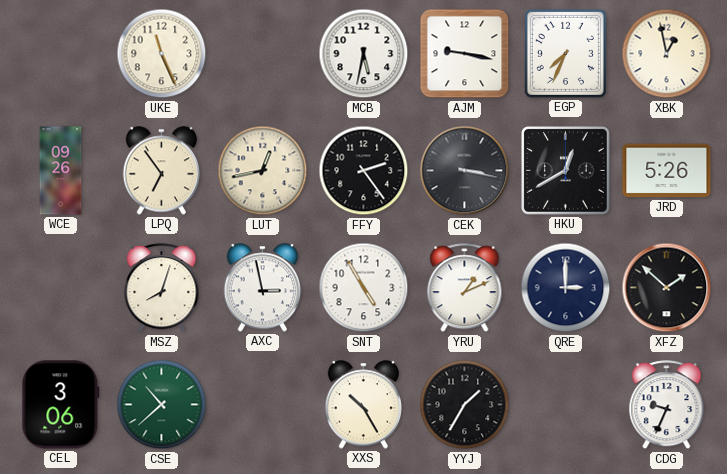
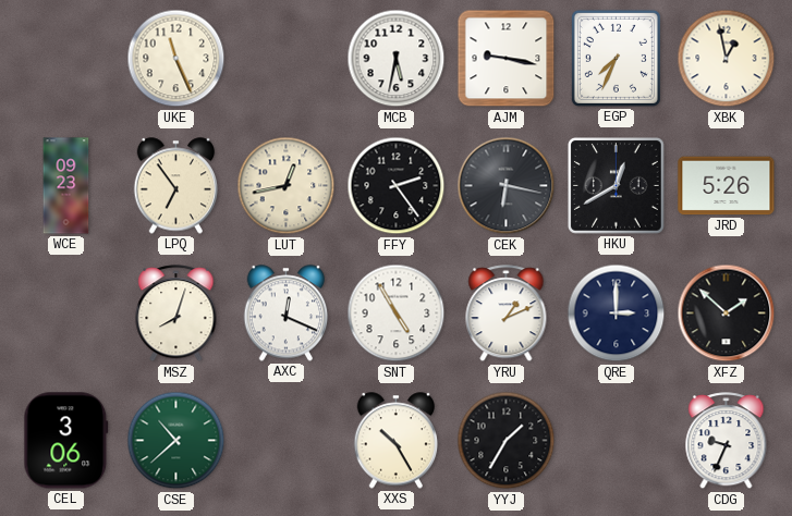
WCE: 09:26 -> 09:23 (66, 186)
CEK: 3:17 -> 6:17 (507, 186)
AXC: 2:58 -> 12:19 (287, 314)
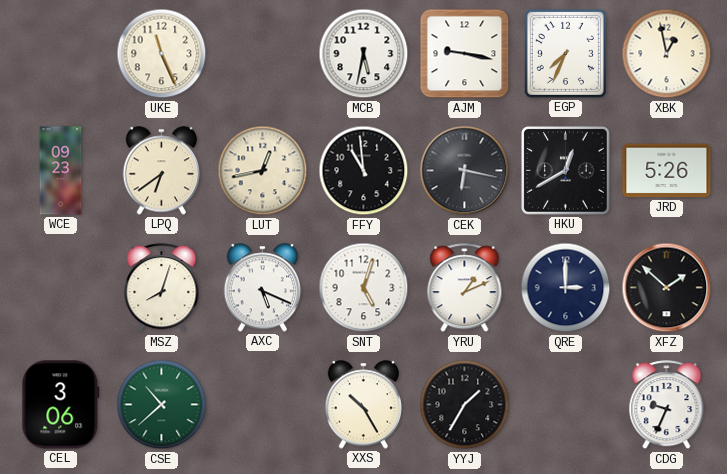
LPQ: 6:54 -> 6:39 (162, 171)
FFY: 2:24 -> 10:59 (364, 171)
AXC: 12:19 -> 5:19 (263, 288)
SNT: 4:55 -> 5:03 (364, 288)
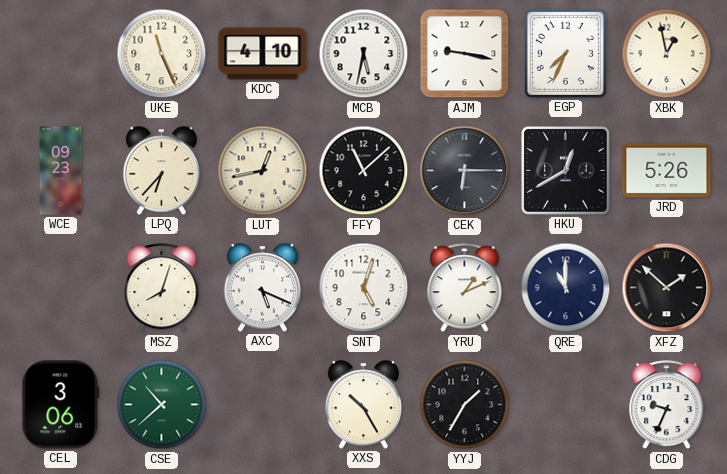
KDC: none -> 4:10 (263, 54)
LPQ: 6:39 -> 6:37 (162, 171)
FFY: 10:59 -> 11:08 (364, 171)
CEK: 6:17 -> 6:15 (465, 171)
QRE: 3:00 -> 11:00 (566, 288)
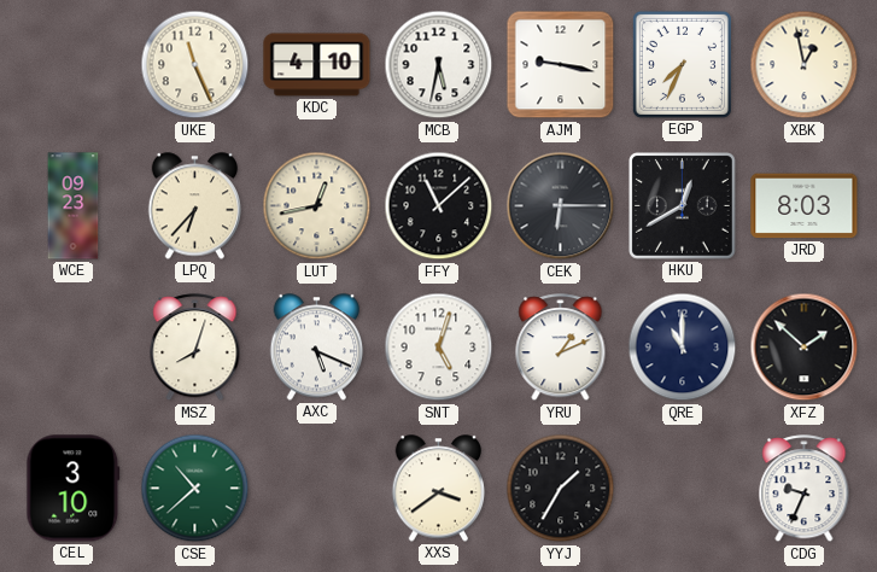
JRD: 5:26 -> 8:03 (805, 206)
CEL: 3:06 -> 3:10 (74, 489)
XXS: 10:25 -> 3:39 (439, 489)
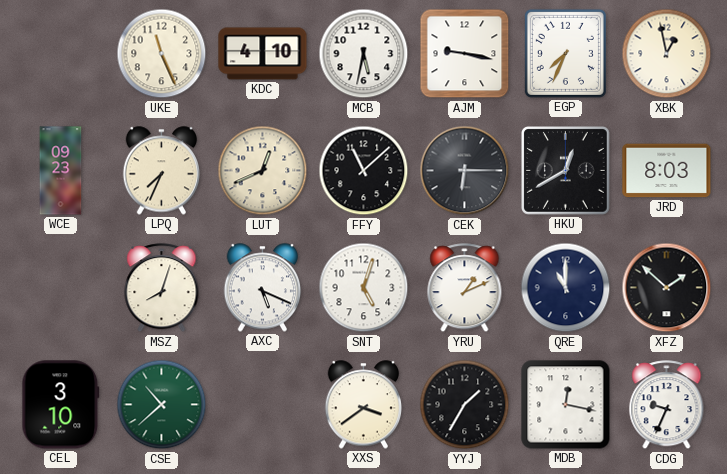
LPQ: 6:37 -> 7:34 (162, 171)
LUT: 12:43 -> 12:41 (263, 171)
MDB: none -> 12:17 (566, 405)
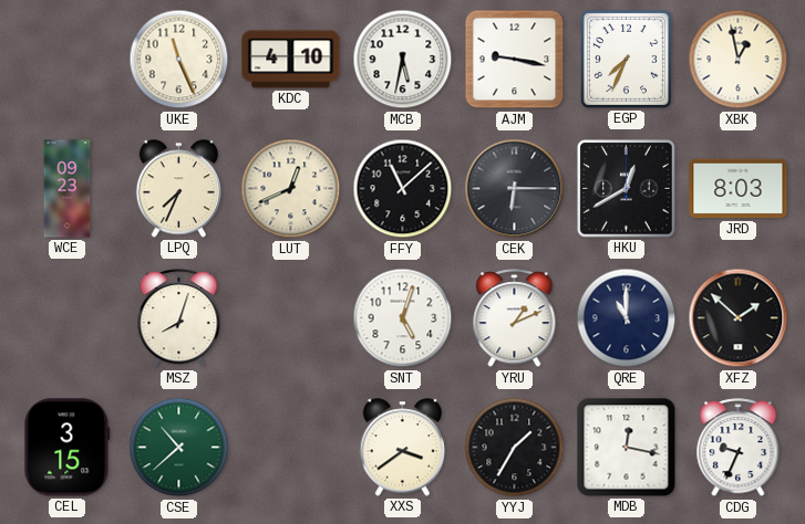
AXC: 5:19 -> none (263, 288)
CEL: 3:10 -> 3:15 (68, 448)
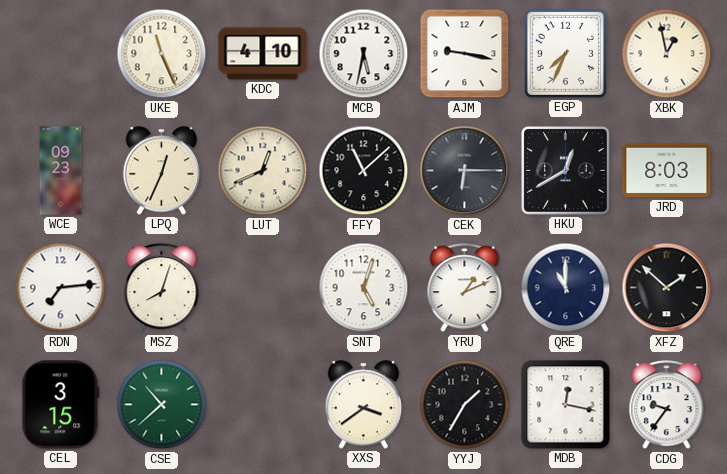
LPQ: 7:34 -> 12:34 (162, 171)
RDN: none -> 7:14 (61, 288)
CDG: 9:34 -> 9:36 (667, 405)
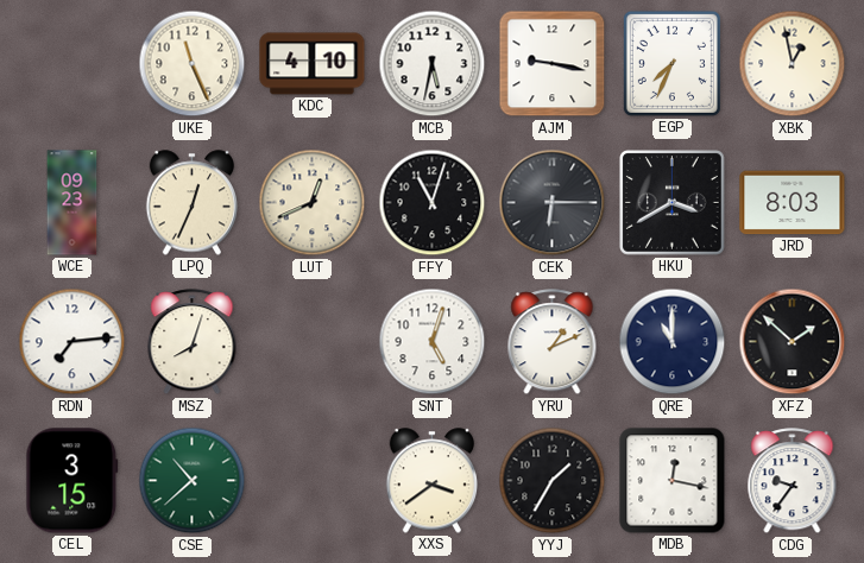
FFY: 11:08 -> 11:03 (433, 203)
HKU: 12:40 -> 3:40 (673, 203)
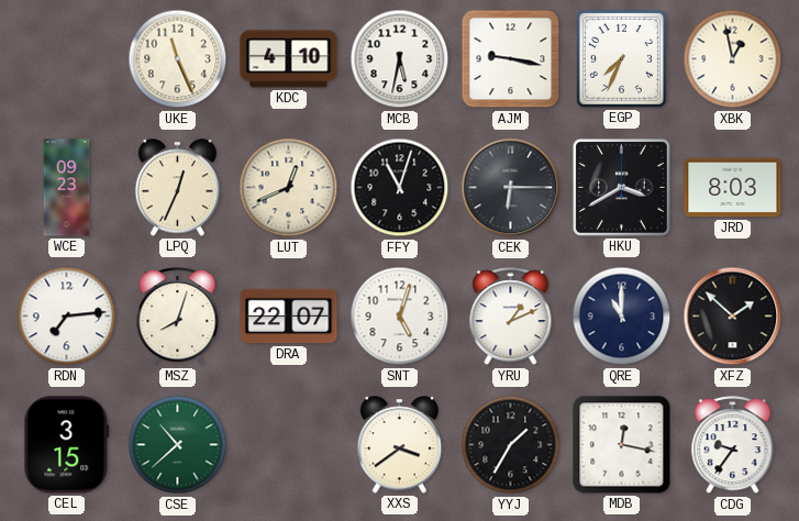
DRA: none -> 22:07 (289, 317)
